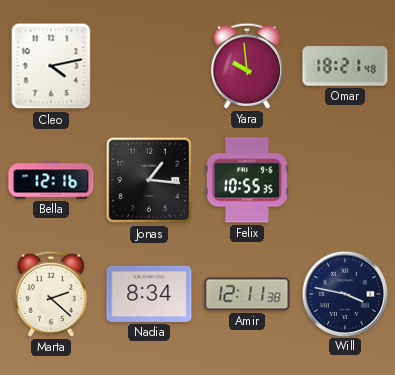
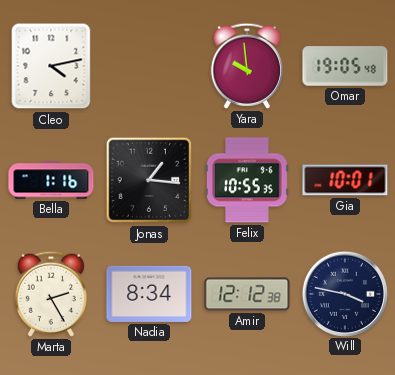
Omar: 18:21 -> 19:05 (345, 66)
Bella: 12:16 -> 1:16 (51, 180)
Gia: none -> 10:01 (345, 180)
Marta: 2:22 -> 2:25 (51, 294)
Amir: 12:11 -> 12:12 (247, 294)
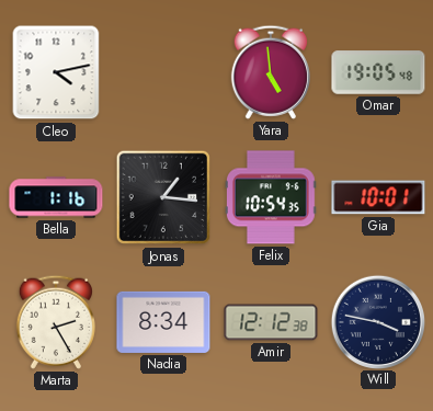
Yara: 9:59 -> 4:59 (271, 72)
Felix: 10:55 -> 10:54 (271, 197)
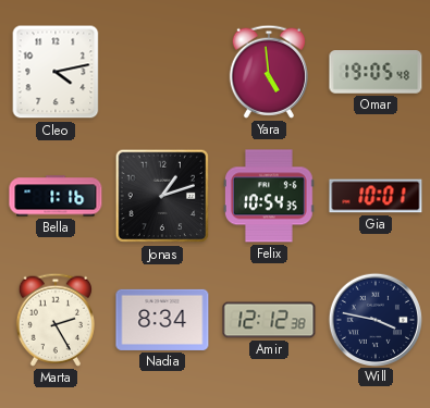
Jonas: 1:16 -> 1:12 (162, 196)
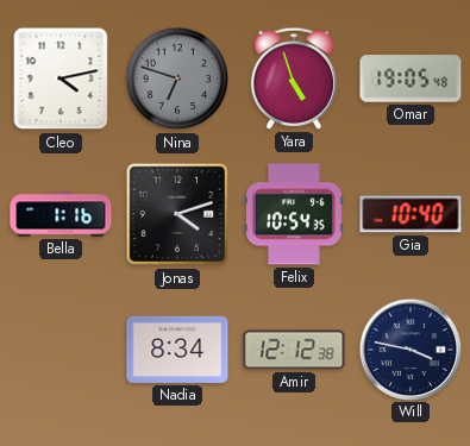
Nina: none -> 6:48 (177, 78)
Yara: 4:59 -> 4:57 (294, 78)
Jonas: 1:12 -> 4:12 (177, 214)
Gia: 10:01 -> 10:40 (411, 214)
Marta: 2:25 -> none (56, 320)
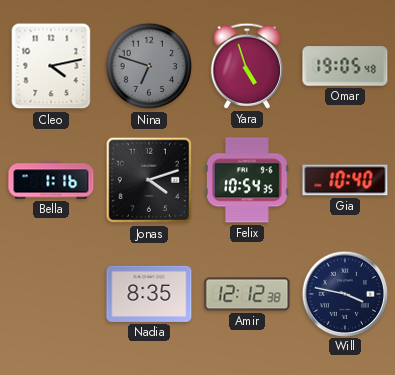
Nadia: 8:34 -> 8:35 (149, 294)
